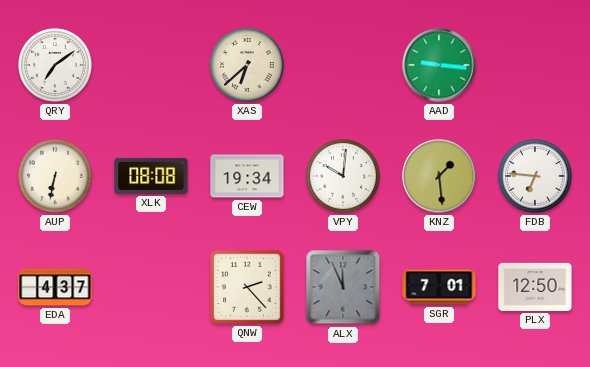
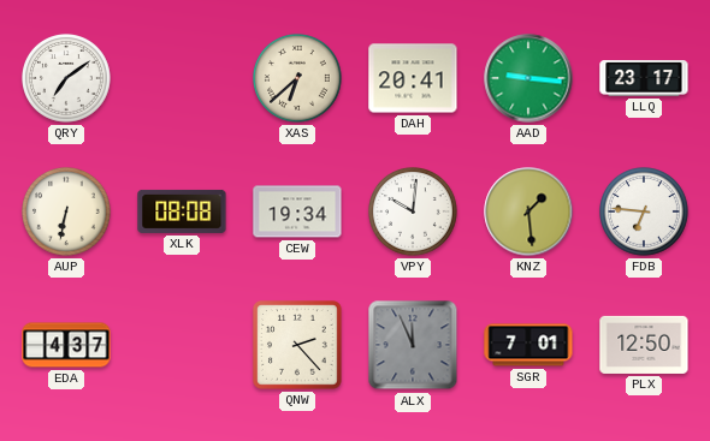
DAH: none -> 20:41 (413, 78)
LLQ: none -> 23:17 (644, 79)
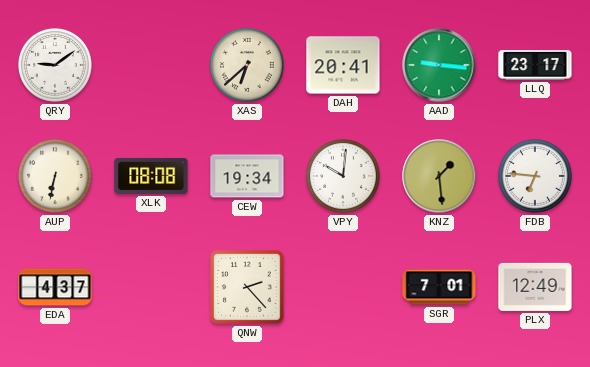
QRY: 7:09 -> 9:09 (56, 66)
ALX: 11:56 -> none (413, 345)
PLX: 12:50 -> 12:49 (535, 287)
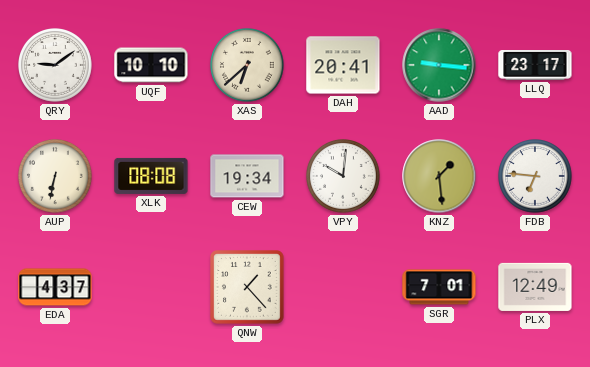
UQF: none -> 10:10 (151, 65)
QNW: 2:23 -> 1:23 (248, 288)
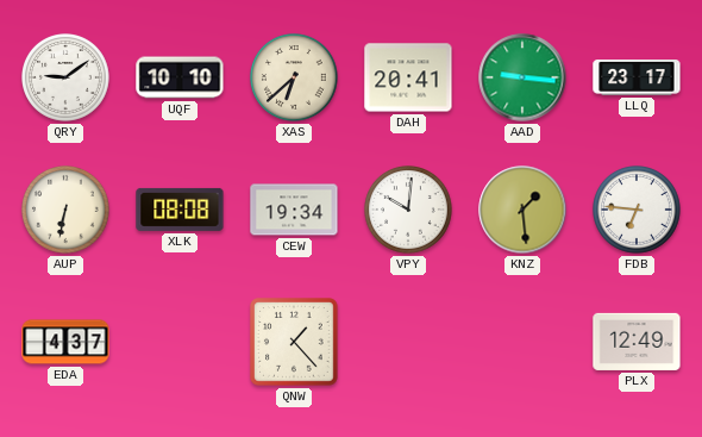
SGR: 7:01 -> none (439, 287)
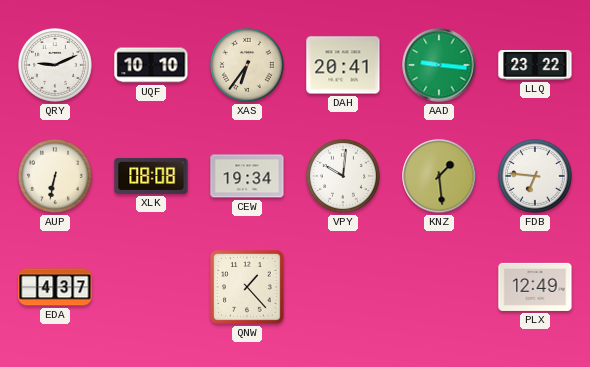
QRY: 9:09 -> 9:11 (56, 66)
XAS: 6:38 -> 6:36 (248, 66)
LLQ: 23:17 -> 23:22 (535, 66)
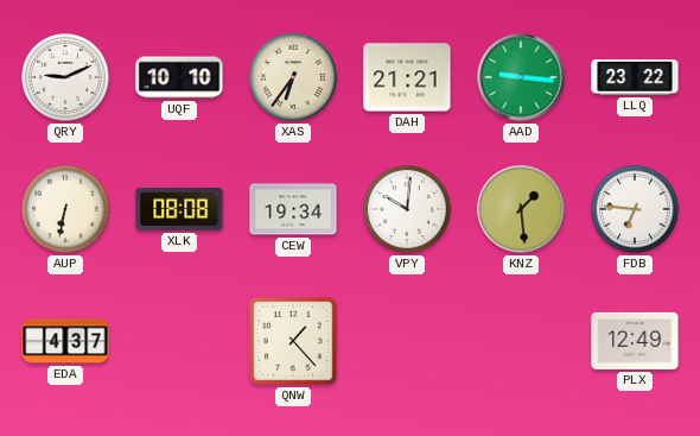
DAH: 20:41 -> 21:21 (407, 77)
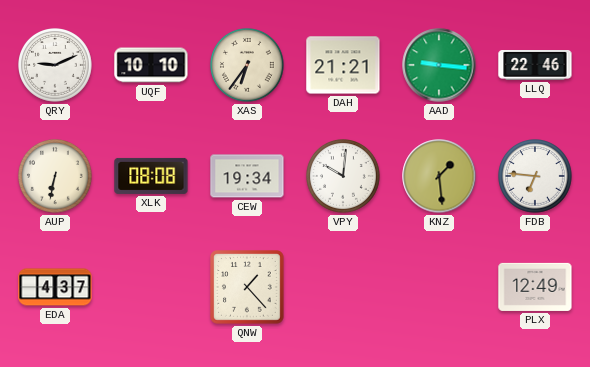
LLQ: 23:22 -> 22:46 (535, 66)
